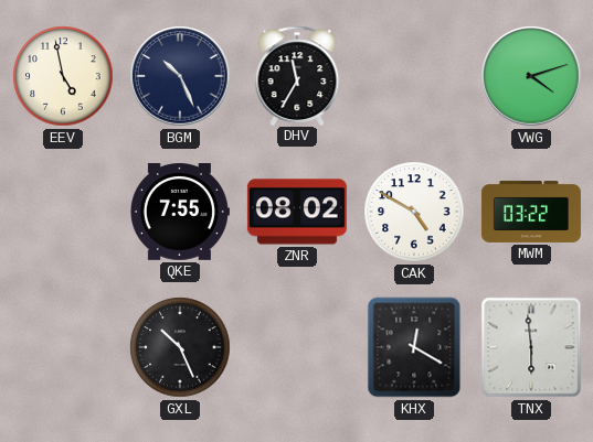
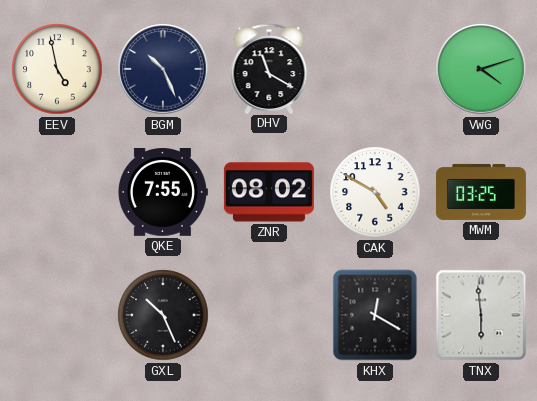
DHV: 11:35 -> 11:20 (269, 68)
MWM: 03:22 -> 03:25 (481, 192)
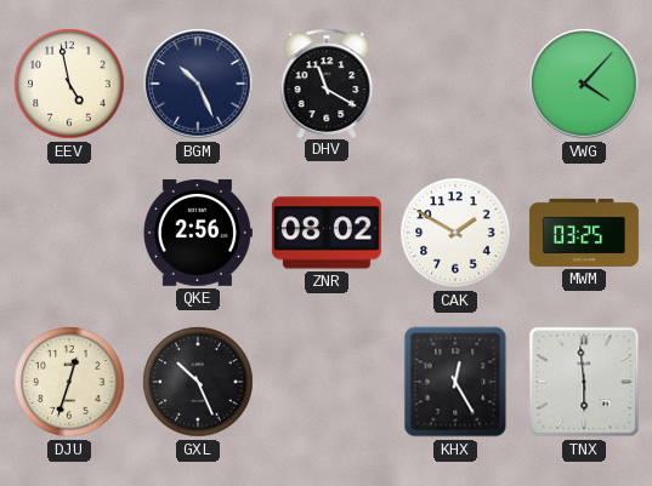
VWG: 4:12 -> 4:07 (584, 84)
QKE: 7:55 -> 2:56 (197, 234)
CAK: 4:50 -> 1:50 (455, 233)
DJU: none -> 12:33 (69, 382)
KHX: 12:20 -> 12:25 (455, 382)
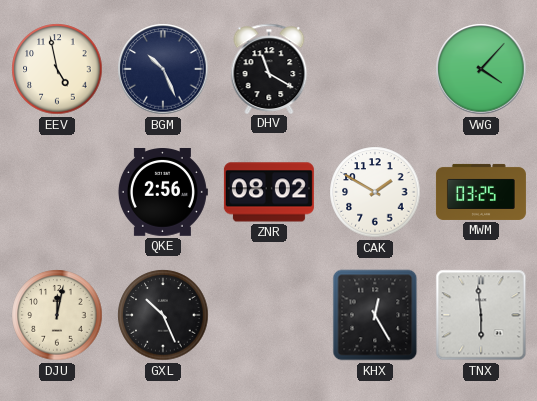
DJU: 12:33 -> 12:02 (57, 315)
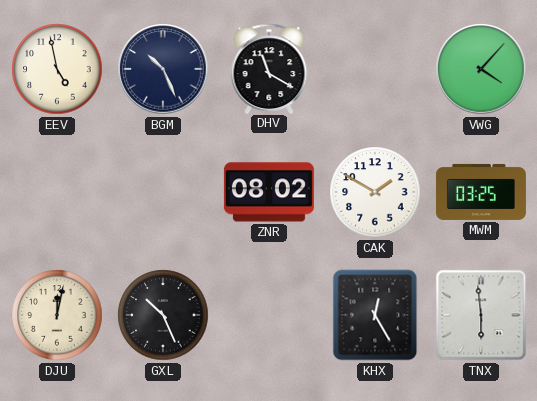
QKE: 2:56 -> none (162, 193)
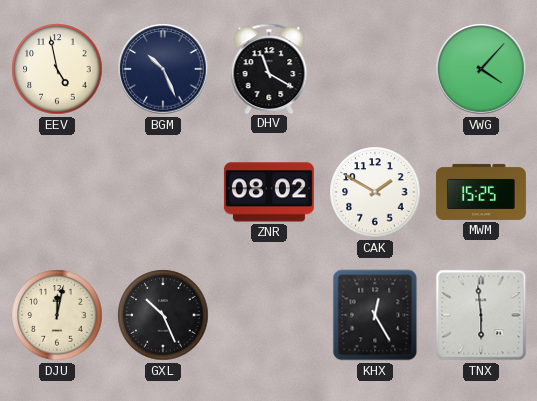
MWM: 03:25 -> 15:25 (481, 192)
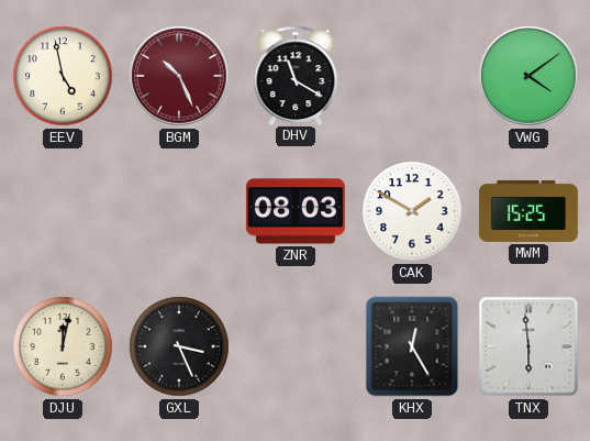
BGM dial: navy -> burgundy (179, 76)
VWG: 4:07 -> 4:09 (528, 76)
ZNR: 08:02 -> 08:03 (296, 211)
GXL: 10:26 -> 3:26 (179, 346)
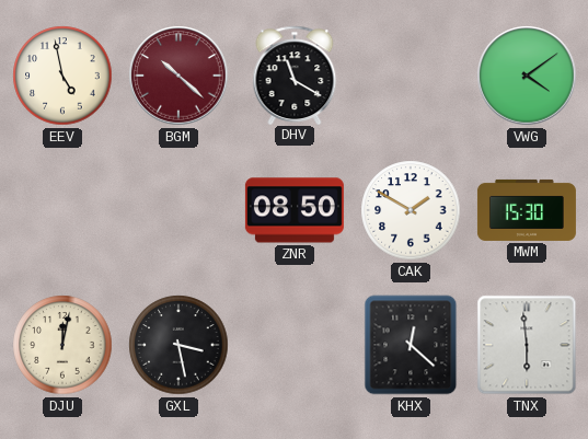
BGM: 10:26 -> 10:22 (178, 76)
ZNR: 08:03 -> 08:50 (295, 210)
MWM: 15:25 -> 15:30 (527, 210)
GXL: 3:26 -> 3:28 (178, 345)
KHX: 12:25 -> 12:22 (411, 345)
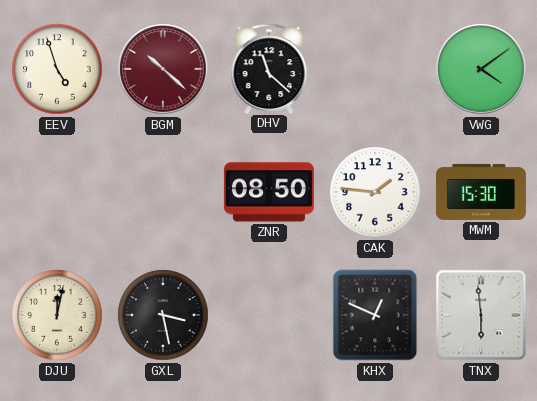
EEV: 4:58 -> 4:57 (57, 69)
DHV: 11:20 -> 11:22 (269, 68)
CAK: 1:50 -> 1:46 (375, 192)
KHX: 12:22 -> 12:49 (375, 315)
